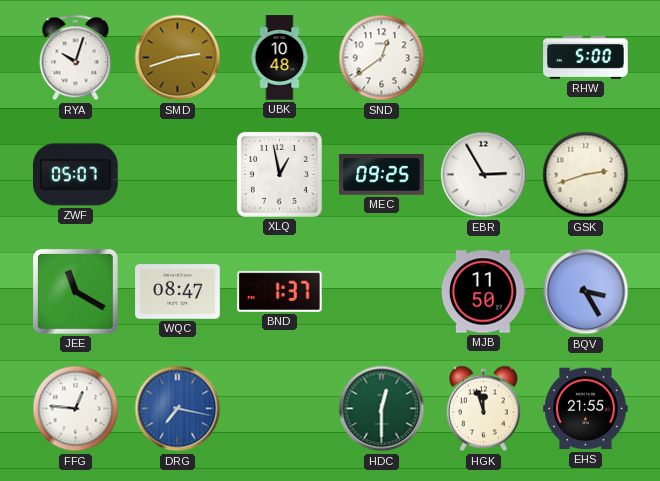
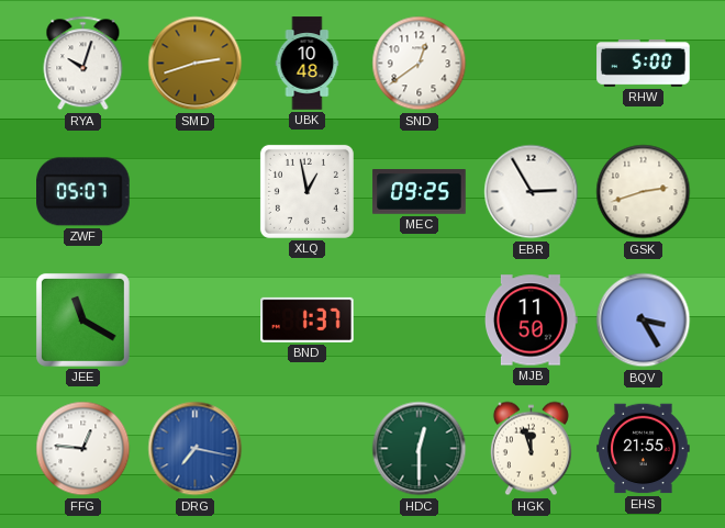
WQC: 08:47 -> none (178, 292)
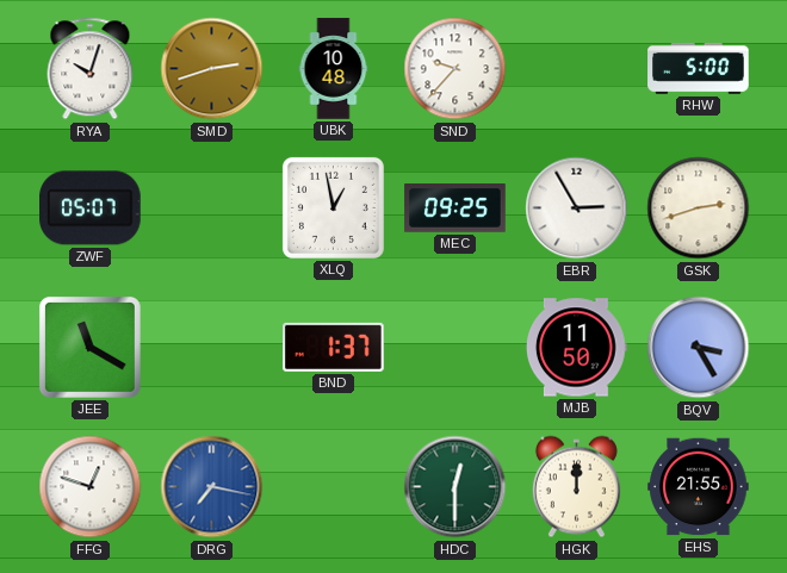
SND: 12:39 -> 9:37 (456, 69)
FFG: 12:46 -> 12:48 (91, 487)
HGK: 11:57 -> 12:00 (576, 487)
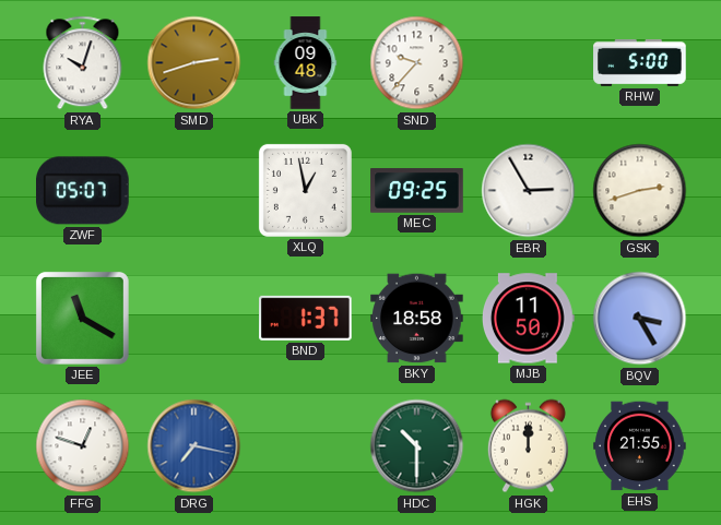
UBK: 10:48 -> 09:48 (306, 63)
BKY: none -> 18:58 (417, 319)
HDC: 12:30 -> 10:30 (417, 446)
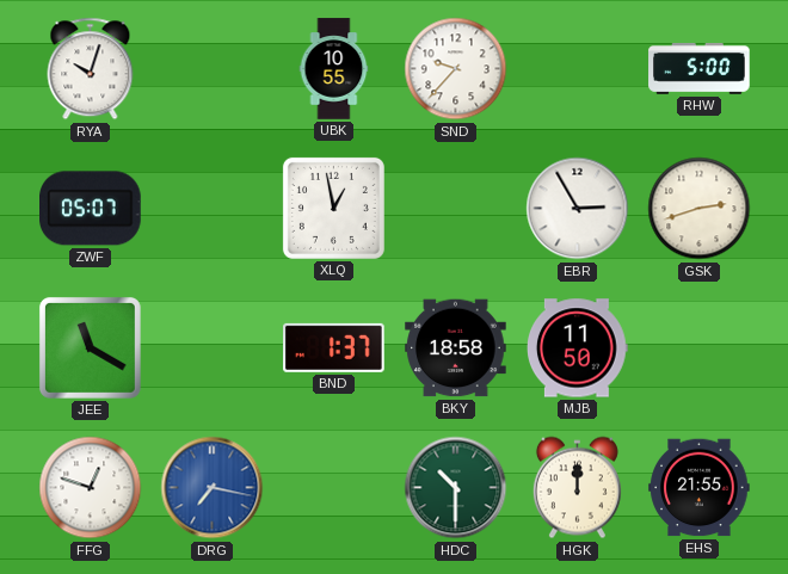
SMD: 2:42 -> none (194, 63)
UBK: 09:48 -> 10:55 (334, 69)
MEC: 09:25 -> none (417, 191)
BQV: 3:25 -> none (640, 319)
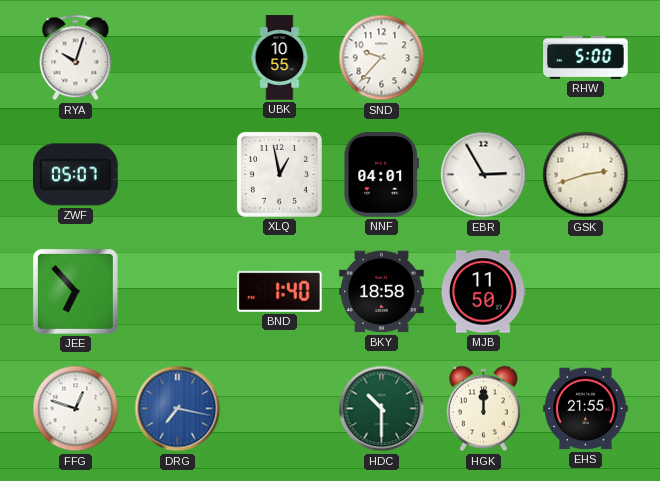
NNF: none -> 04:01 (382, 175)
JEE: 11:20 -> 6:53 (76, 292)
BND: 1:37 -> 1:40 (280, 291)
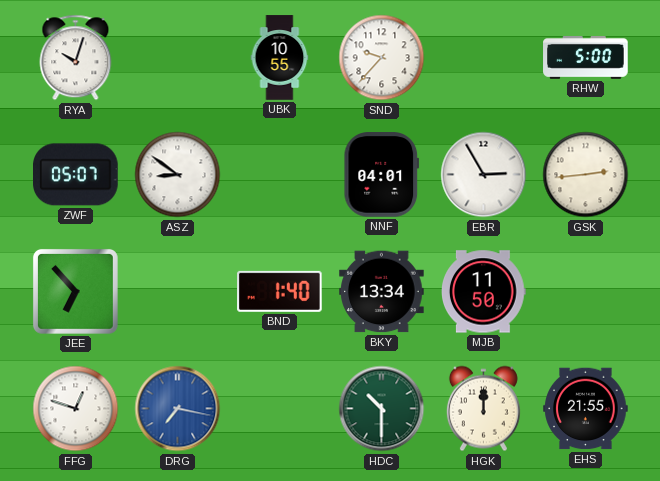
ASZ: none -> 8:51 (178, 175)
XLQ: 12:58 -> none (279, 174)
GSK: 2:42 -> 2:44 (586, 175)
BKY: 18:58 -> 13:34 (382, 292)
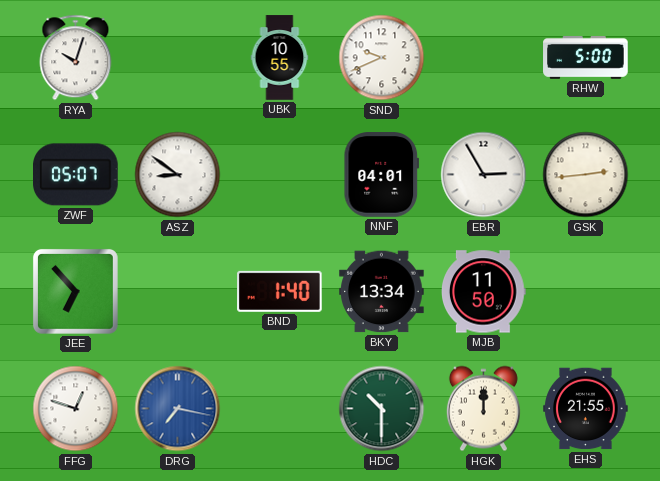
SND: 9:37 -> 9:41 (382, 58)
